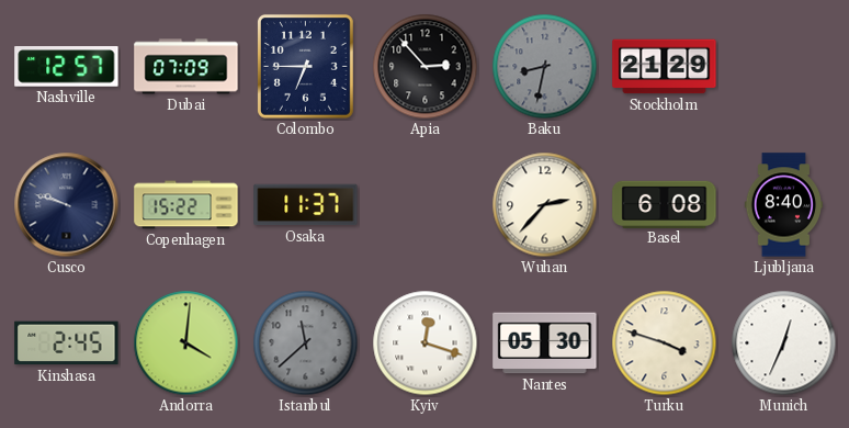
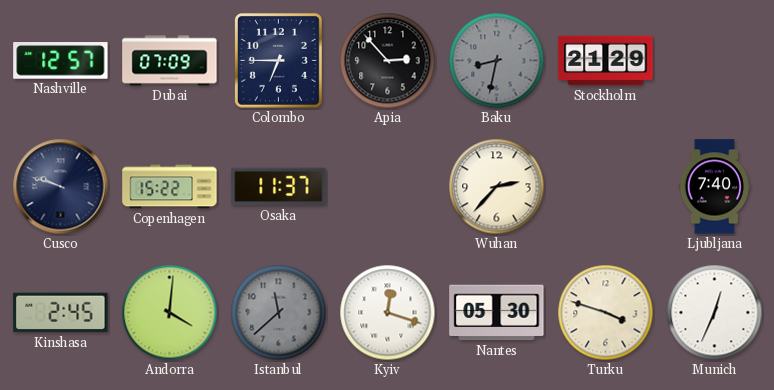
Basel: 6:08 -> none (665, 204)
Ljubljana: 8:40 -> 7:40 (715, 187)
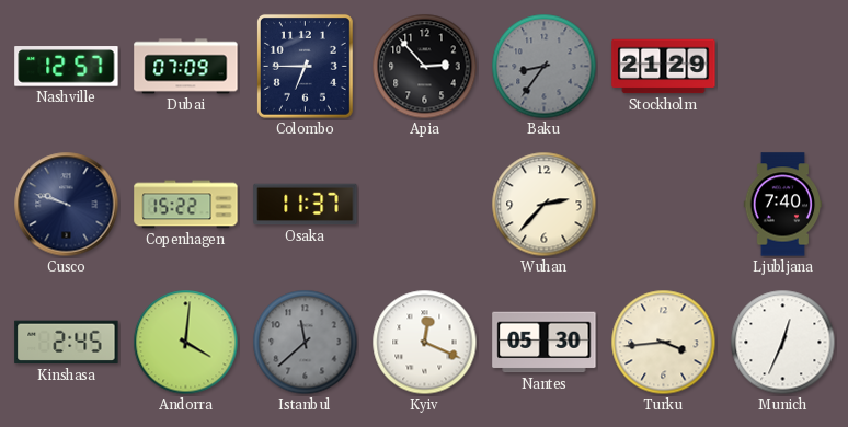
Baku: 8:32 -> 8:36 (545, 67)
Kyiv: 12:18 -> 12:19 (425, 343)
Turku: 3:48 -> 3:44 (664, 343)
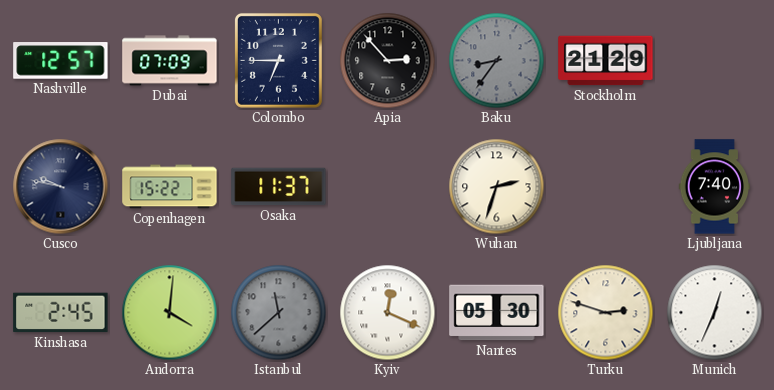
Cusco: 9:48 -> 9:47 (61, 187)
Wuhan: 2:37 -> 2:33 (497, 187)
Turku: 3:44 -> 2:48 (606, 313)
